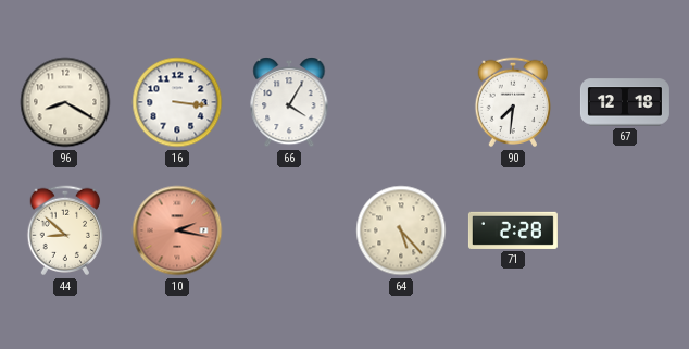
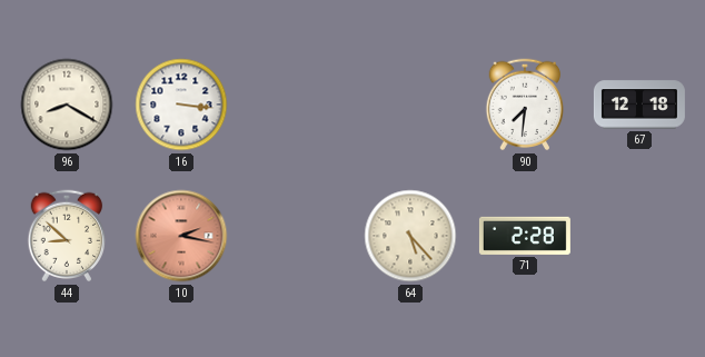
66: 4:05 -> none (289, 102)
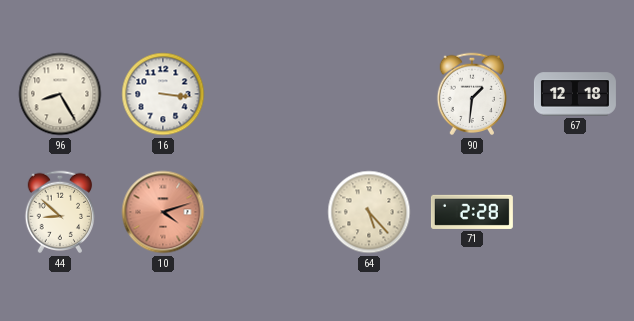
96: 8:20 -> 8:25 (60, 94)
90: 7:31 -> 1:31 (472, 94)
10: 2:17 -> 4:12 (163, 212)
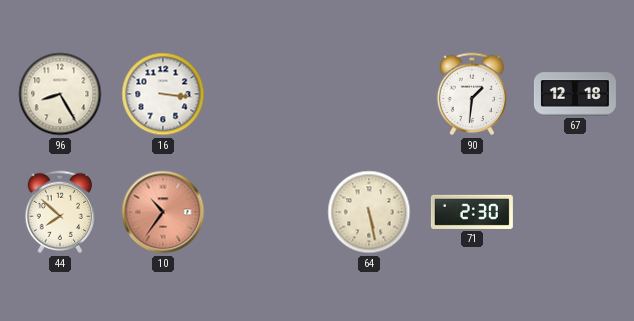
44: 8:52 -> 7:52 (60, 212)
10: 4:12 -> 10:36 (163, 212)
64: 5:23 -> 5:28 (369, 212)
71: 2:28 -> 2:30 (472, 212)
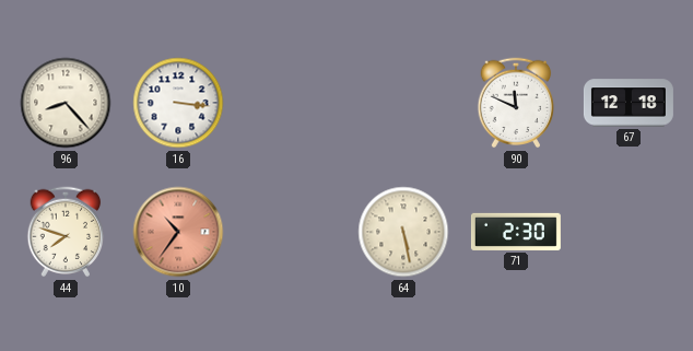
96: 8:25 -> 8:23 (66, 103)
90: 1:31 -> 11:49 (516, 103)
44: 7:52 -> 7:48 (66, 232)
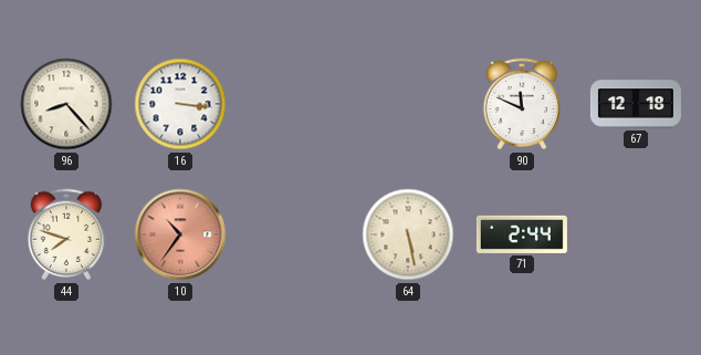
71: 2:30 -> 2:44 (522, 234)
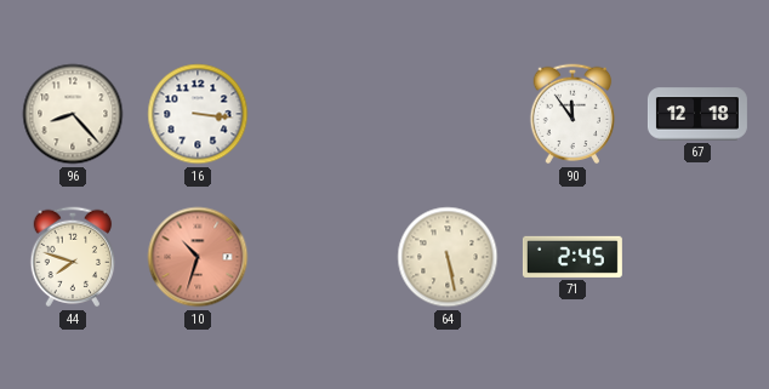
90: 11:49 -> 11:54 (573, 114)
10: 10:36 -> 10:33 (198, 257)
71: 2:44 -> 2:45 (573, 257)
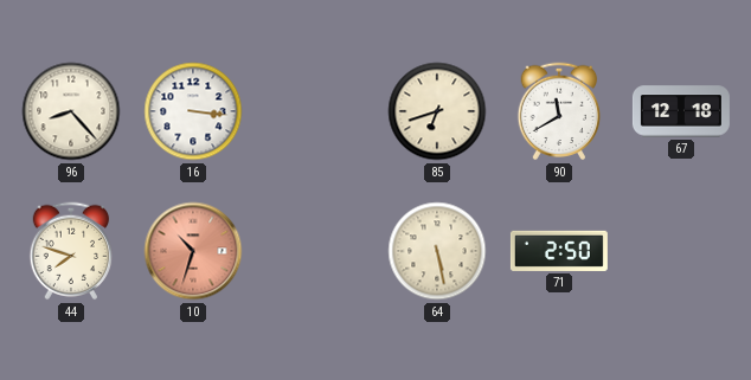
85: none -> 6:42 (437, 111)
90: 11:54 -> 11:40 (559, 111)
71: 2:45 -> 2:50 (559, 251)
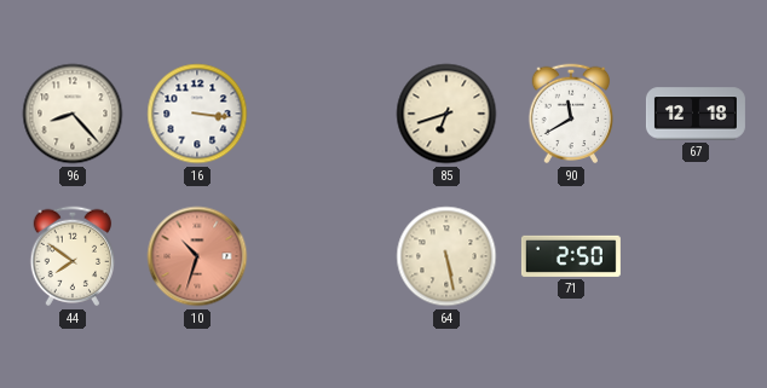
44: 7:48 -> 7:51 (73, 256)
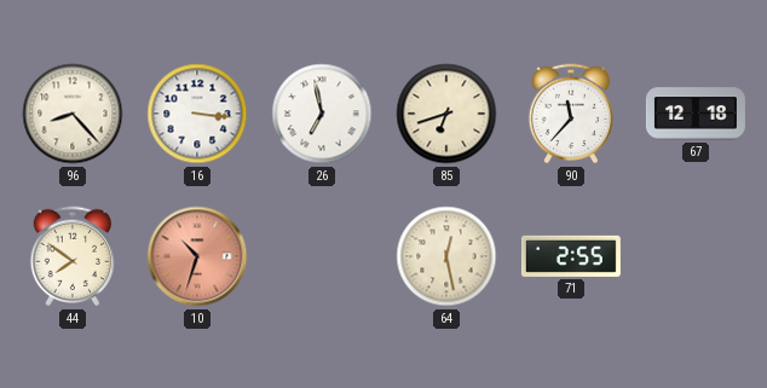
26: none -> 6:58 (322, 114)
90: 11:40 -> 11:37 (571, 114)
64: 5:28 -> 12:28 (446, 256)
71: 2:50 -> 2:55 (571, 256)
